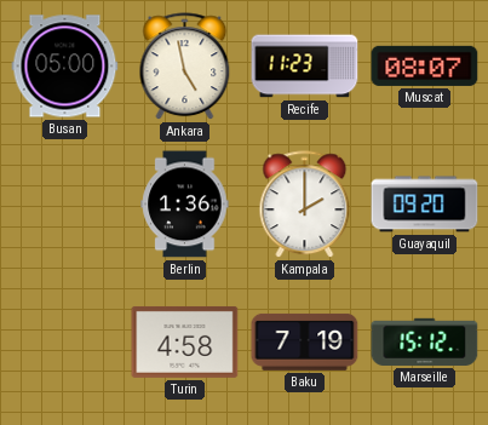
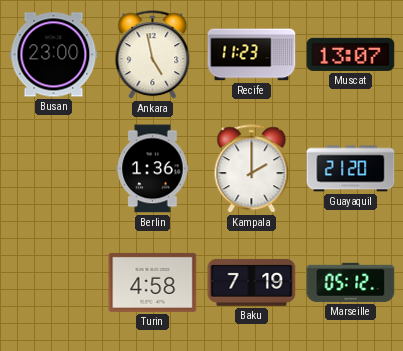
Busan: 05:00 -> 23:00 (54, 55)
Muscat: 08:07 -> 13:07 (351, 54)
Guayaquil: 09:20 -> 21:20 (351, 169)
Marseille: 15:12 -> 05:12 (351, 282)
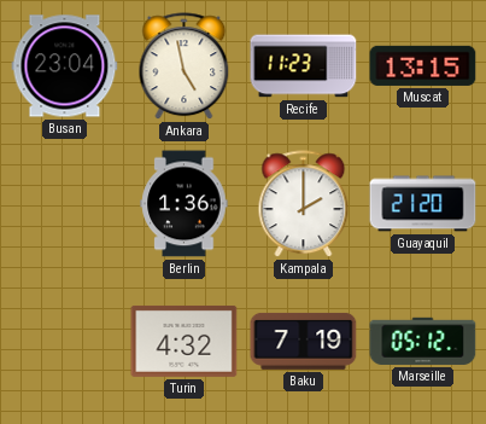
Busan: 23:00 -> 23:04 (65, 66)
Muscat: 13:07 -> 13:15 (423, 65)
Turin: 4:58 -> 4:32 (185, 341)
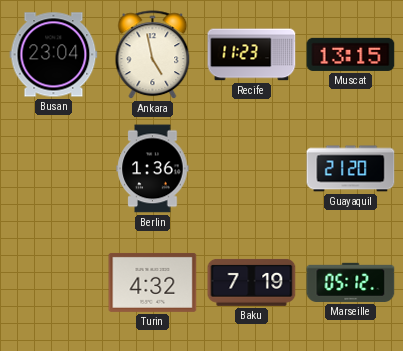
Kampala: 2:00 -> none (304, 204)
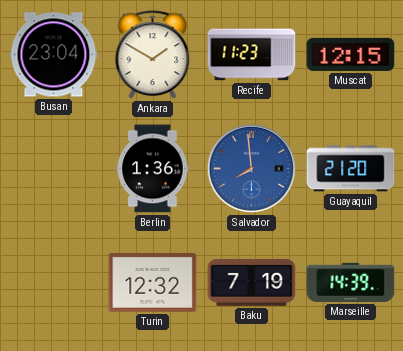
Ankara: 4:58 -> 1:50 (153, 55)
Muscat: 13:15 -> 12:15 (351, 54)
Salvador: none -> 7:59 (251, 168)
Turin: 4:32 -> 12:32 (153, 282)
Marseille: 05:12 -> 14:39 (351, 282)
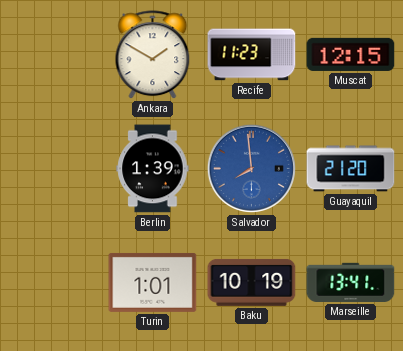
Busan: 23:04 -> none (54, 55)
Berlin: 1:36 -> 1:39 (153, 169)
Turin: 12:32 -> 1:01 (153, 282)
Baku: 7:19 -> 10:19 (252, 283)
Marseille: 14:39 -> 13:41 (351, 282)
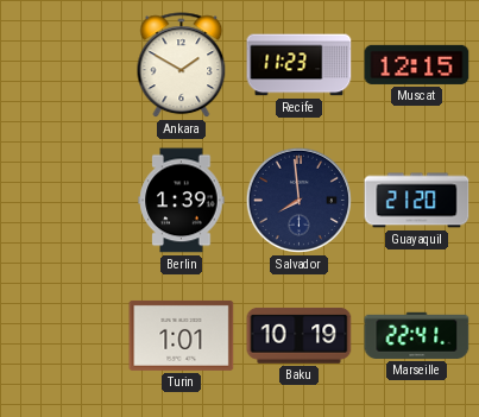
Salvador dial: blue -> navy (298, 200)
Marseille: 13:41 -> 22:41 (417, 335)
